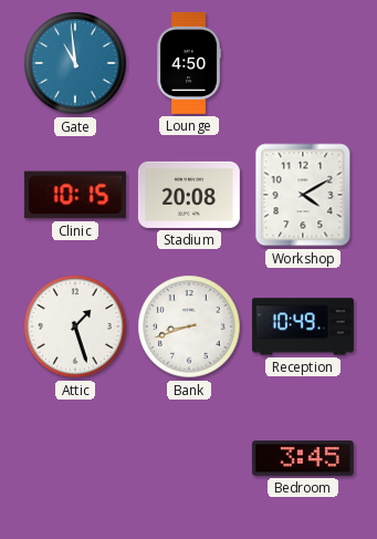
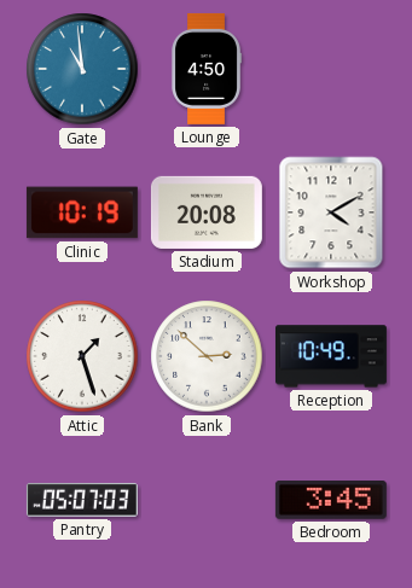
Clinic: 10:15 -> 10:19 (82, 213)
Bank: 8:42 -> 2:52 (207, 356)
Pantry: none -> 05:07 (82, 500)
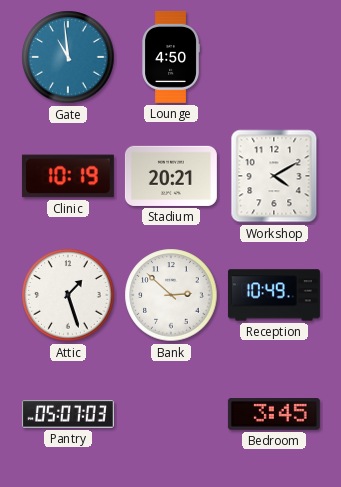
Stadium: 20:08 -> 20:21 (171, 176)
